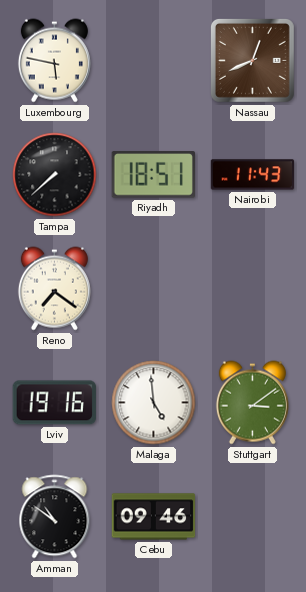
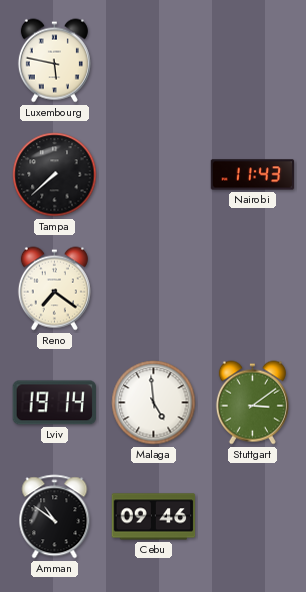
Nassau: 12:41 -> none (252, 60)
Riyadh: 18:51 -> none (153, 175)
Lviv: 19:16 -> 19:14 (54, 403)
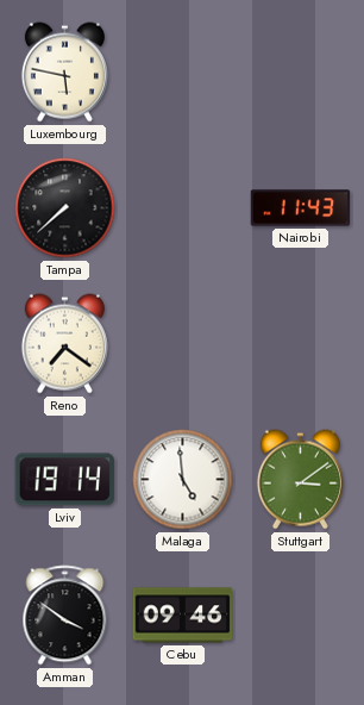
Amman: 10:51 -> 3:51 (65, 616)
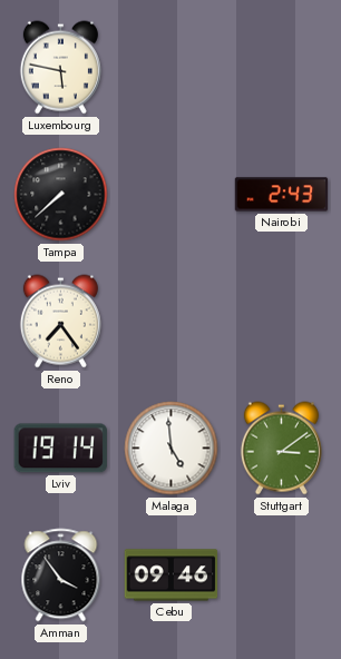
Nairobi: 11:43 -> 2:43 (282, 195)
Reno: 7:21 -> 7:24 (60, 322)
Amman: 3:51 -> 3:54 (61, 576)
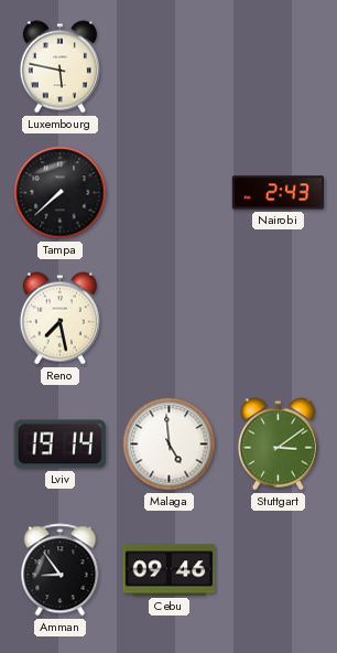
Reno: 7:24 -> 7:28 (59, 319)
Amman: 3:54 -> 8:54 (61, 570)
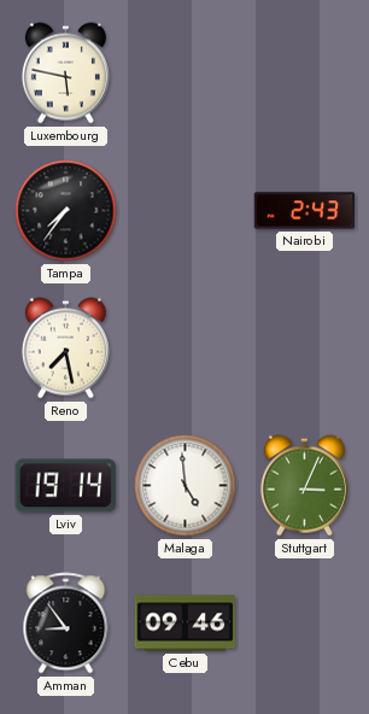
Tampa: 7:38 -> 7:36 (66, 211)
Stuttgart: 3:09 -> 3:04 (304, 486)
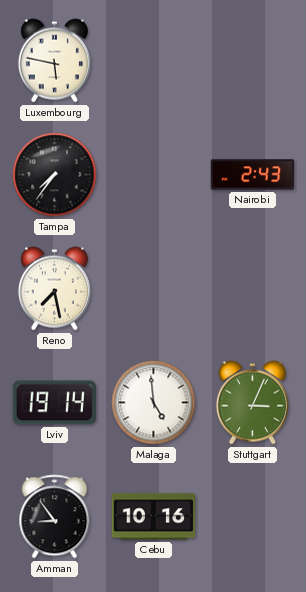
Cebu: 09:46 -> 10:16 (154, 517)
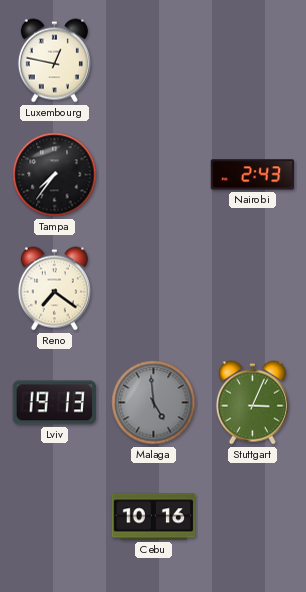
Luxembourg: 5:47 -> 12:47 (54, 61)
Reno: 7:28 -> 7:21 (54, 289)
Lviv: 19:14 -> 19:13 (54, 403)
Malaga dial: white -> grey (154, 403)
Amman: 8:54 -> none (55, 517)
